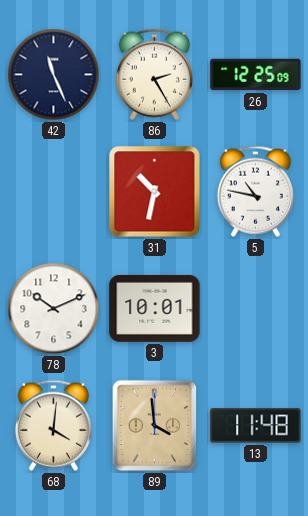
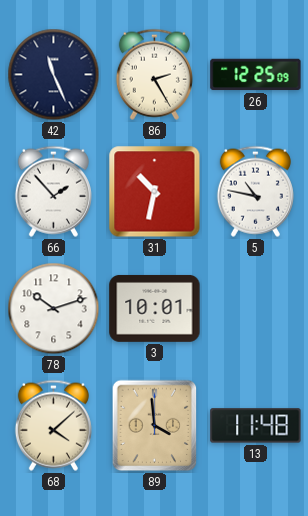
66: none -> 1:53 (53, 191)
78: 10:11 -> 10:12 (54, 309)
68: 4:01 -> 4:08 (53, 425)
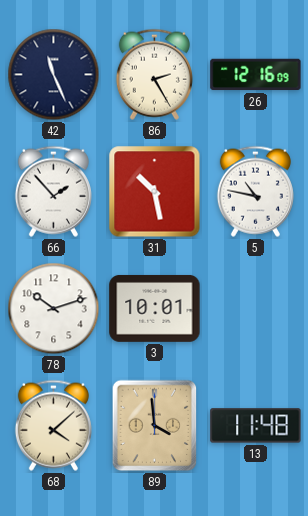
26: 12:25 -> 12:16 (256, 75)
31: 10:32 -> 10:28 (155, 192)
